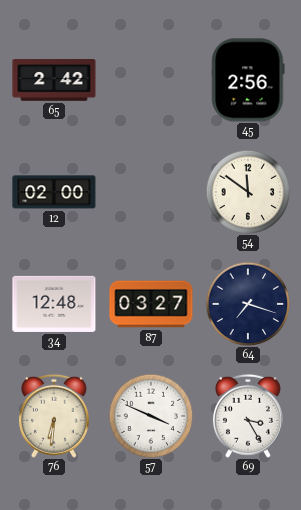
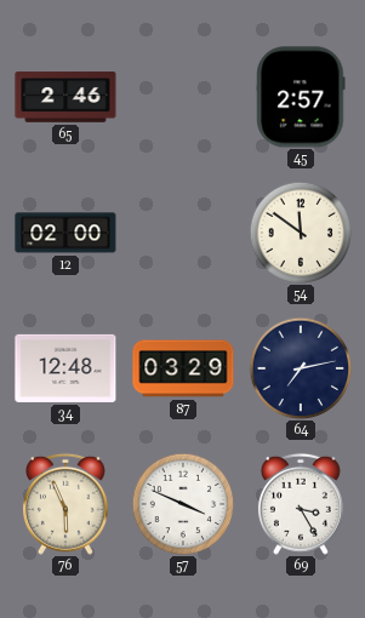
65: 2:42 -> 2:46 (65, 97)
45: 2:56 -> 2:57 (301, 97)
87: 03:27 -> 03:29 (183, 368)
64: 7:18 -> 7:13 (301, 368)
76: 6:31 -> 5:56 (65, 504)
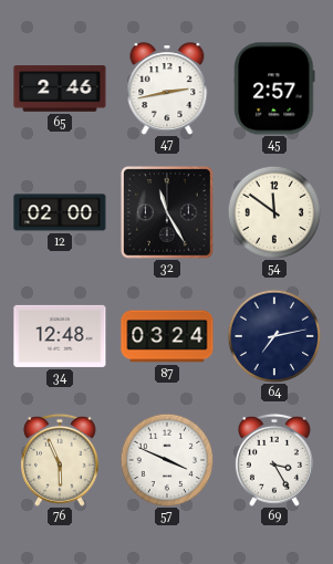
47: none -> 2:43 (167, 88)
32: none -> 11:25 (168, 213)
87: 03:29 -> 03:24 (167, 336)
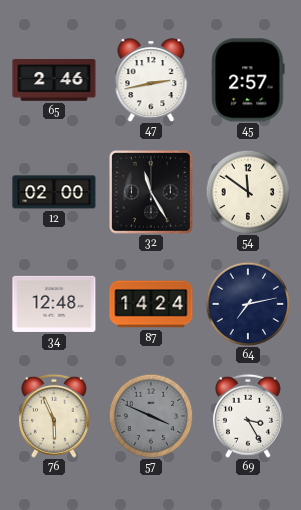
87: 03:24 -> 14:24 (151, 304)
57 dial: white -> grey (151, 416)
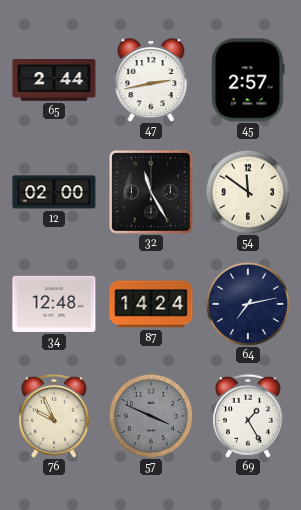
65: 2:46 -> 2:44 (54, 80)
76: 5:56 -> 9:56 (54, 416)
69: 3:25 -> 1:25 (248, 416)
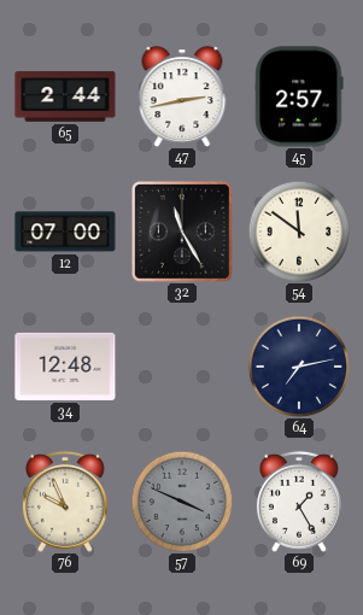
12: 02:00 -> 07:00 (65, 232)
87: 14:24 -> none (151, 304)
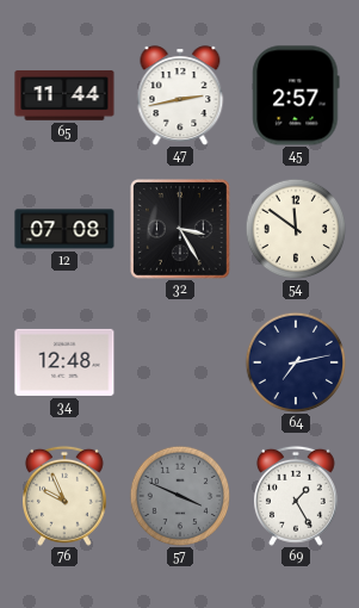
65: 2:44 -> 11:44 (64, 95)
12: 07:00 -> 07:08 (64, 229)
32: 11:25 -> 3:25 (181, 230)
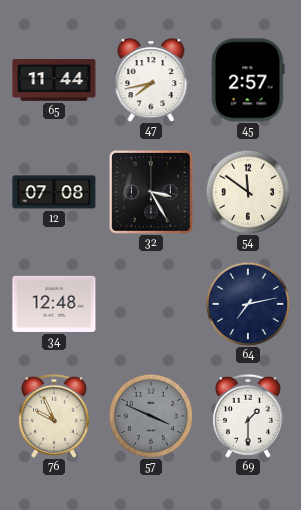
47: 2:43 -> 7:43 (151, 80)
69: 1:25 -> 1:30 (248, 416)
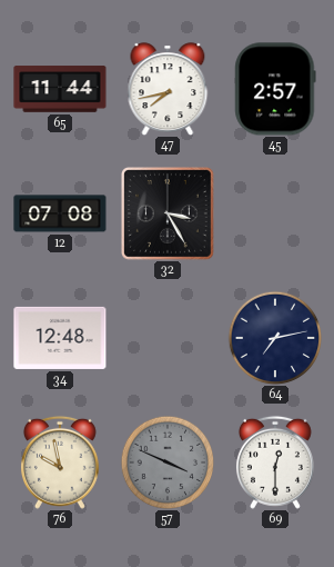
54: 11:51 -> none (248, 192)
76: 9:56 -> 9:58 (60, 462)
69: 1:30 -> 12:30 (275, 462)
